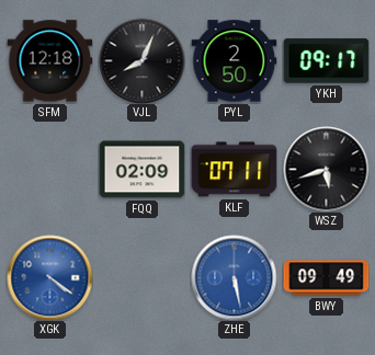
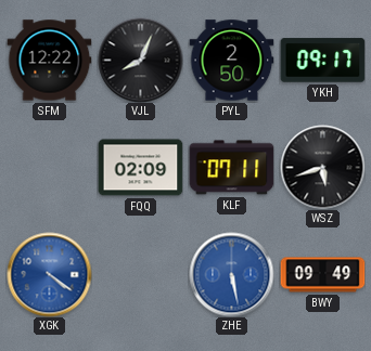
SFM: 12:18 -> 12:22 (49, 61)
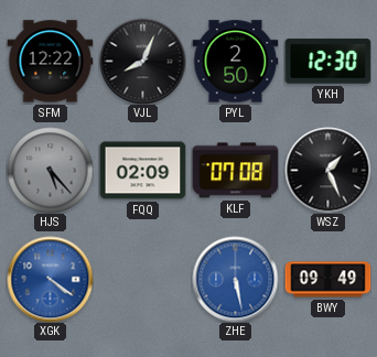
YKH: 09:17 -> 12:30 (327, 62)
HJS: none -> 5:23 (50, 170)
KLF: 07:11 -> 07:08 (235, 171)
WSZ: 5:42 -> 1:26 (327, 170)
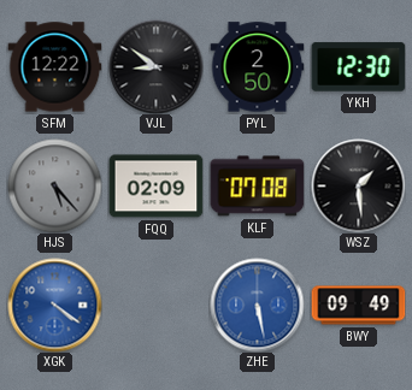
VJL: 8:04 -> 8:51 (155, 66)
WSZ: 1:26 -> 1:29 (358, 185)
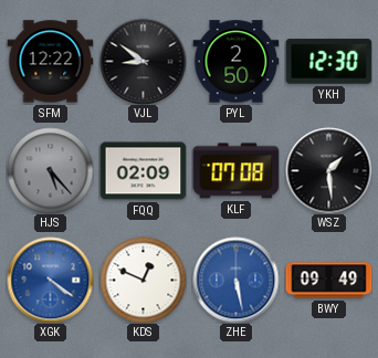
KDS: none -> 12:49 (143, 280)
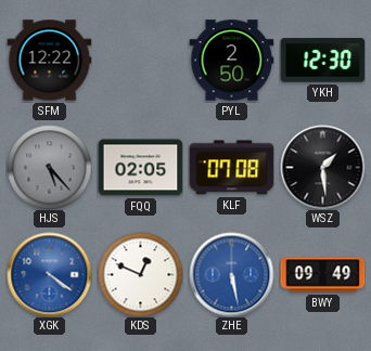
VJL: 8:51 -> none (143, 61)
FQQ: 02:09 -> 02:05 (140, 168)
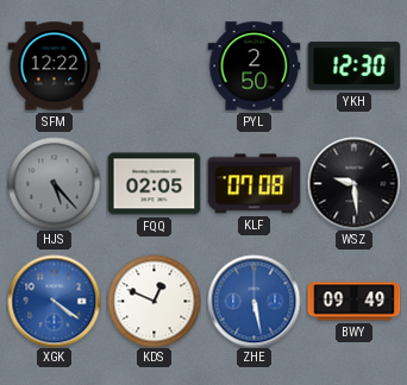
WSZ: 1:29 -> 9:29 (353, 183)
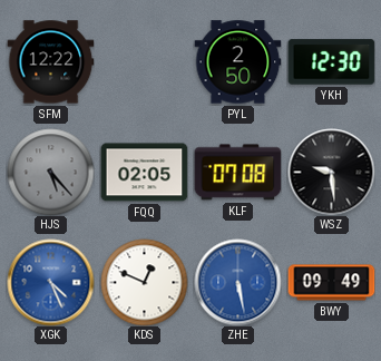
XGK: 4:21 -> 4:26 (50, 282)
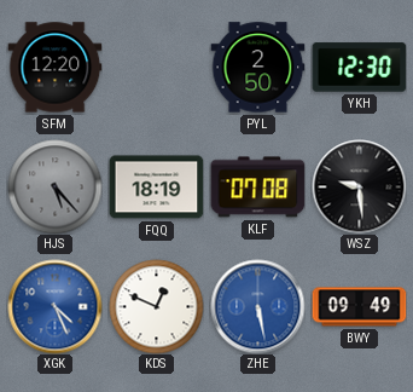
SFM: 12:22 -> 12:20 (54, 68)
FQQ: 02:05 -> 18:19 (156, 188)
